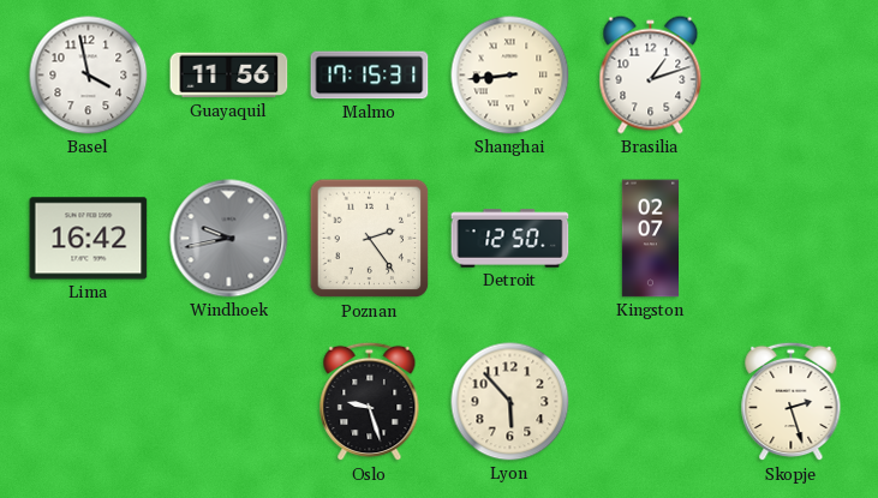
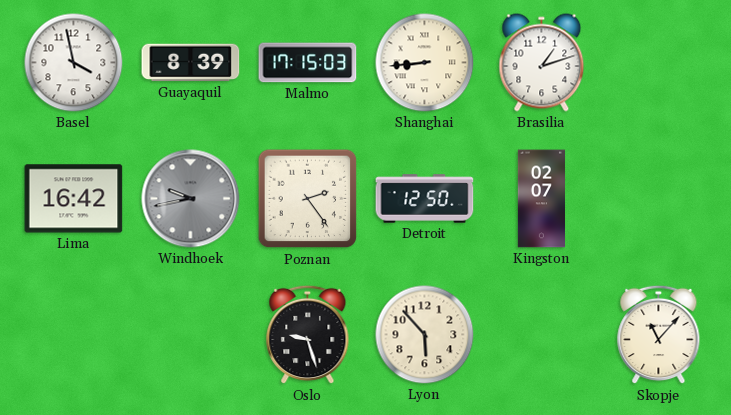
Guayaquil: 11:56 -> 8:39 (191, 63)
Malmo: 17:15:31 -> 17:15:03 (308, 63)
Skopje: 2:27 -> 11:07 (659, 335)
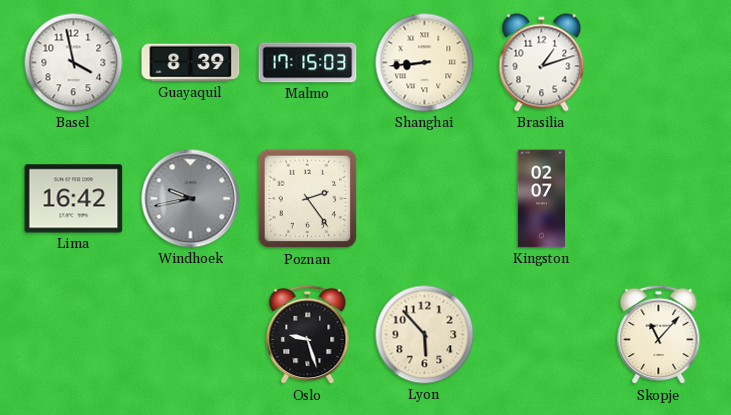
Detroit: 12:50 -> none (425, 199)
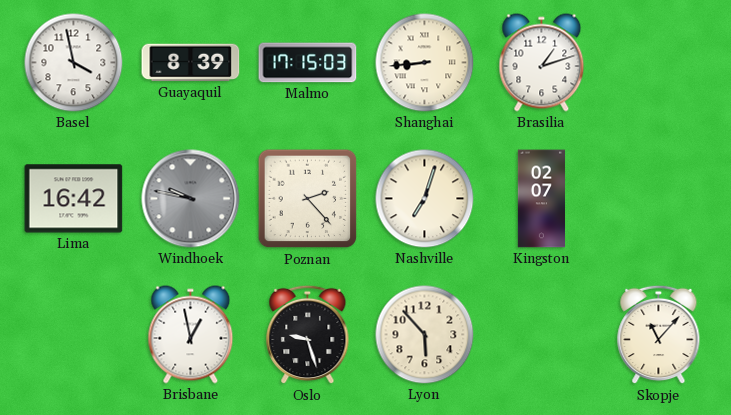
Windhoek: 9:43 -> 9:47 (191, 199)
Poznan: 2:24 -> 2:23 (308, 199)
Nashville: none -> 7:03 (425, 199)
Brisbane: none -> 12:58 (191, 335)
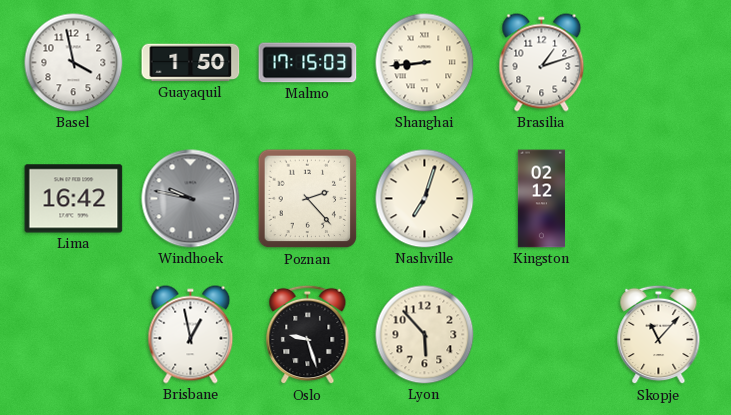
Guayaquil: 8:39 -> 1:50 (191, 63)
Kingston: 02:07 -> 02:12 (541, 199)
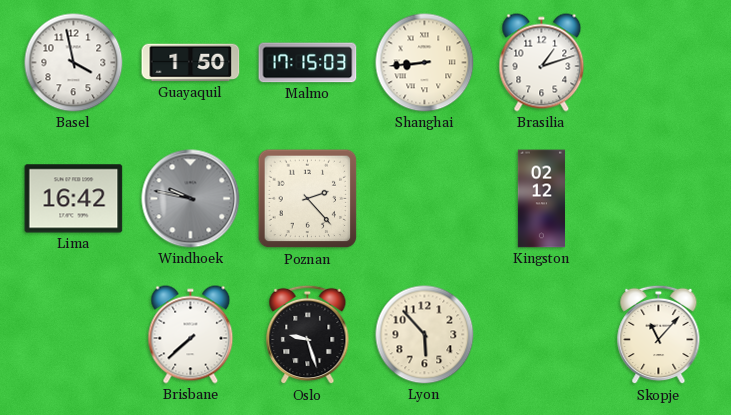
Nashville: 7:03 -> none (425, 199)
Brisbane: 12:58 -> 7:38 (191, 335)
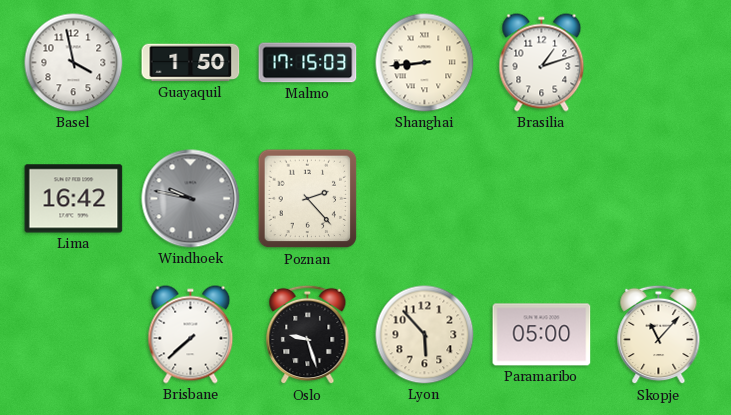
Kingston: 02:12 -> none (541, 199)
Paramaribo: none -> 05:00 (542, 335)
